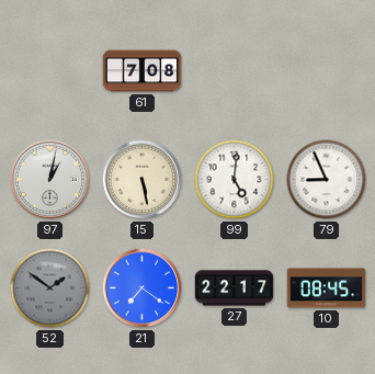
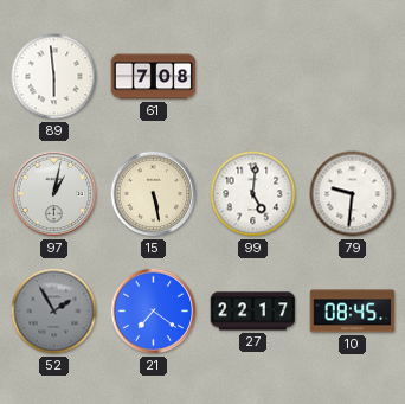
89: none -> 5:59 (54, 77)
79: 8:56 -> 9:31 (353, 194)
52: 1:51 -> 1:55 (54, 312)
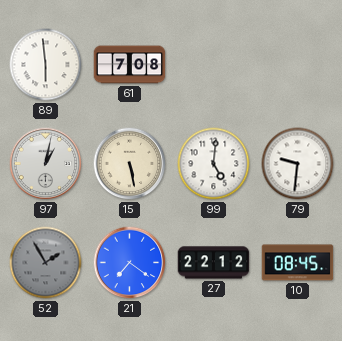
27: 22:17 -> 22:12 (214, 263)
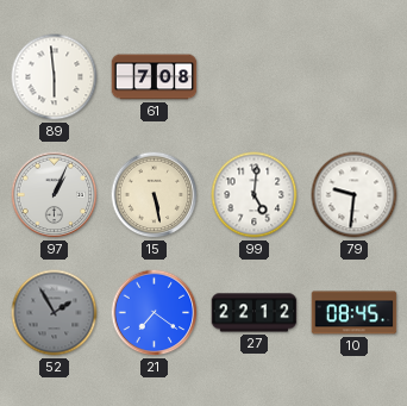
97: 1:02 -> 1:04 (55, 195)
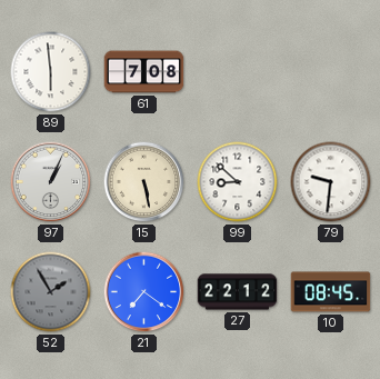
99: 5:01 -> 8:52 (238, 182)
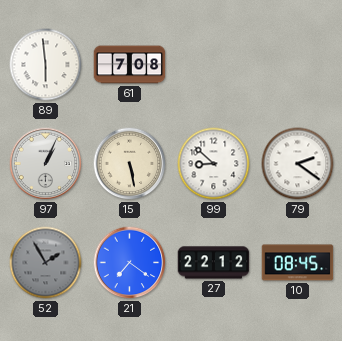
79: 9:31 -> 2:21 (298, 164)
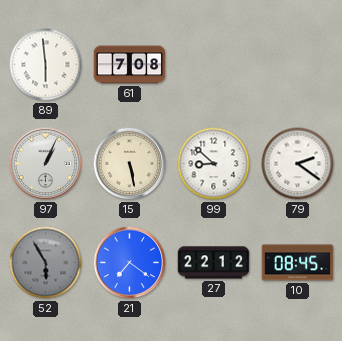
52: 1:55 -> 5:55 (46, 263)
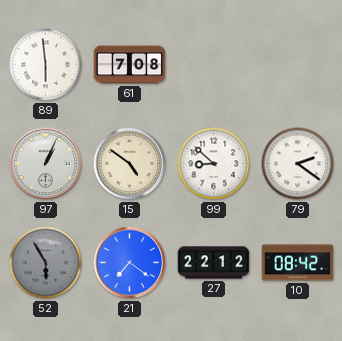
15: 5:28 -> 4:51 (130, 164)
10: 08:45 -> 08:42 (298, 263)
